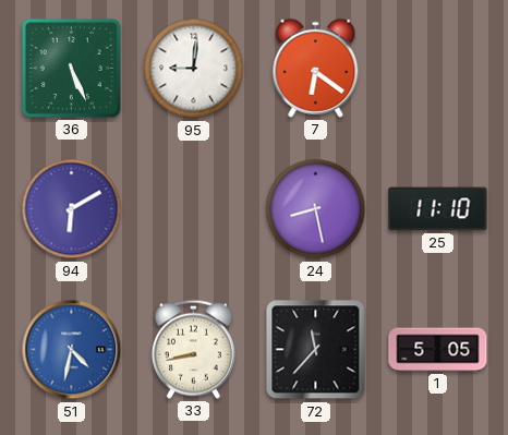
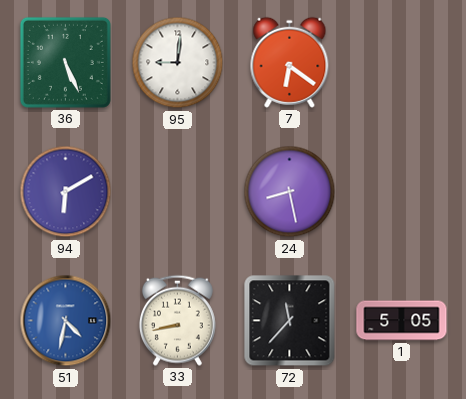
25: 11:10 -> none (438, 209)
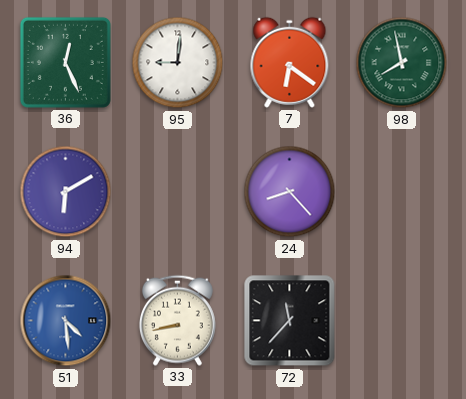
36: 5:26 -> 12:26 (65, 62)
98: none -> 7:58 (402, 63)
24: 8:28 -> 8:23 (290, 192)
51: 4:32 -> 4:29 (66, 321)
1: 5:05 -> none (402, 321)
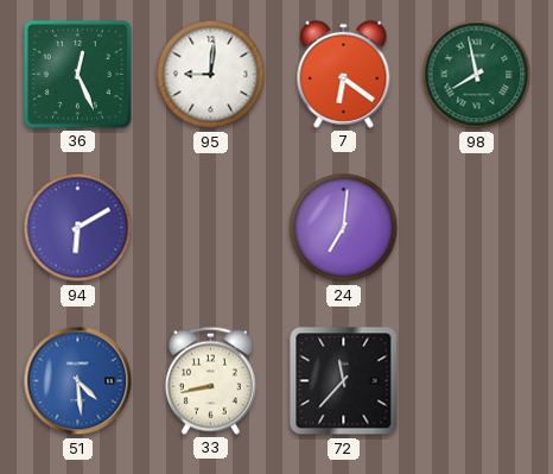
24: 8:23 -> 7:01 (344, 228)
